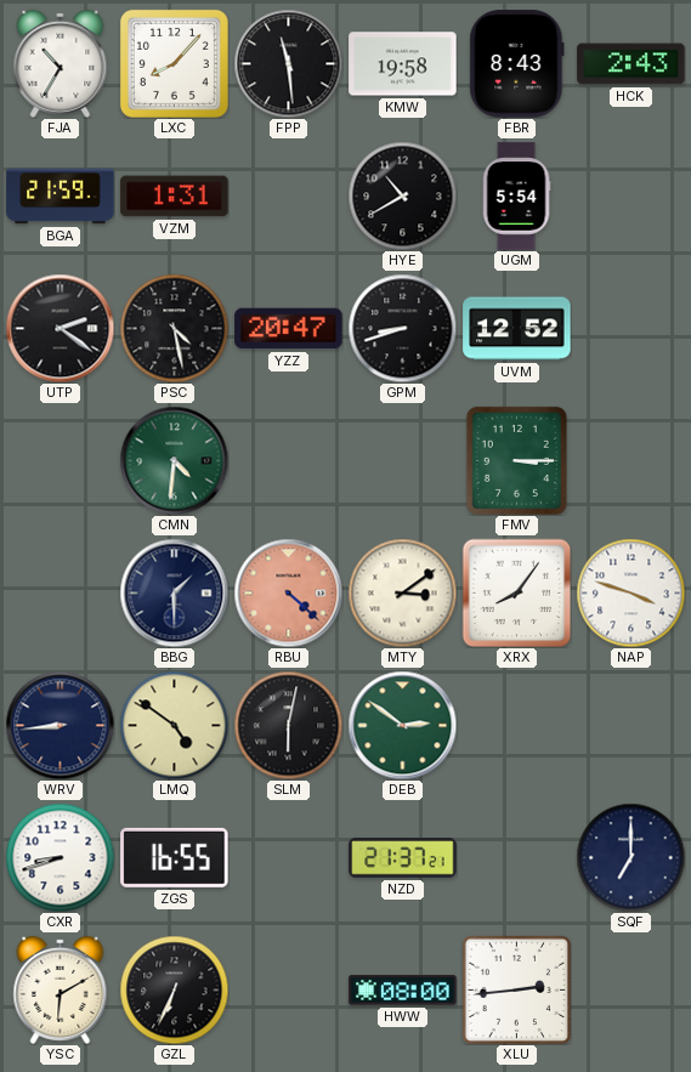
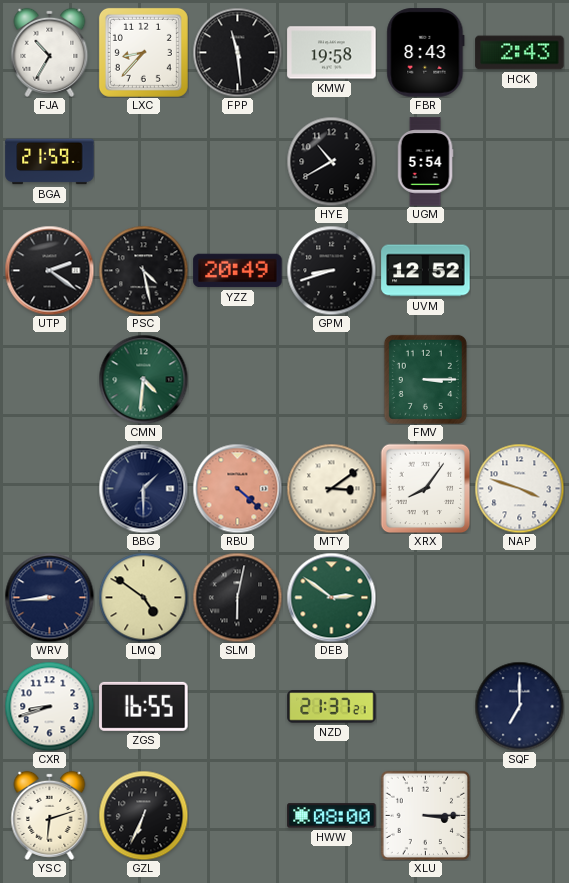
LXC: 8:07 -> 8:37 (143, 52)
VZM: 1:31 -> none (175, 197)
YZZ: 20:47 -> 20:49 (238, 271)
YSC: 6:10 -> 6:12 (50, 815)
XLU: 2:44 -> 3:15 (425, 815)
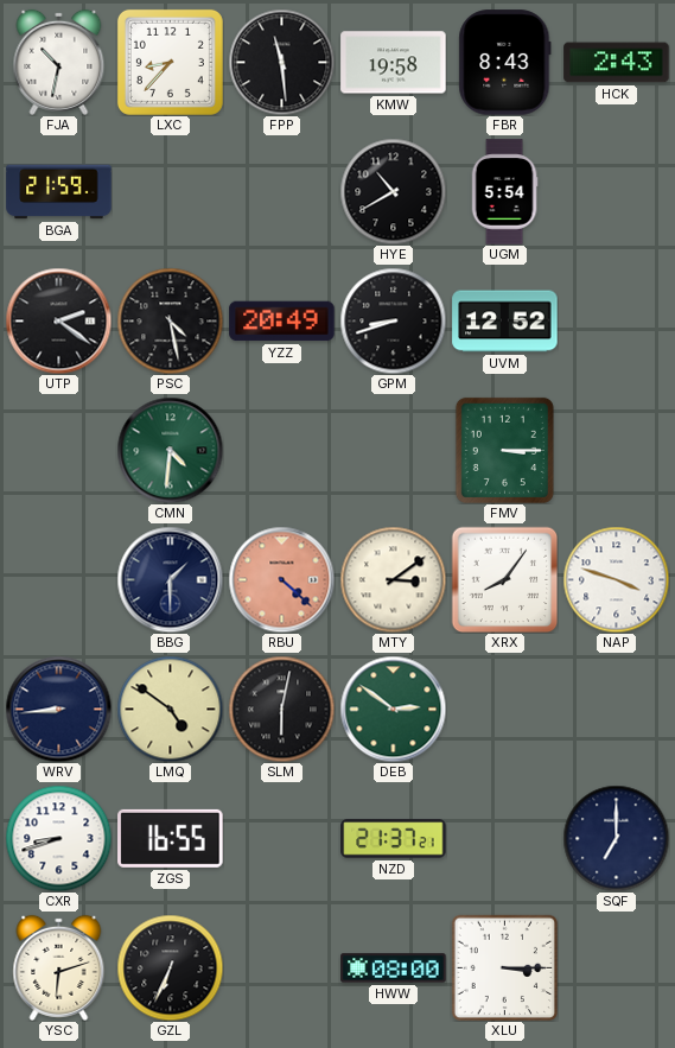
FJA: 10:35 -> 10:32 (59, 62)
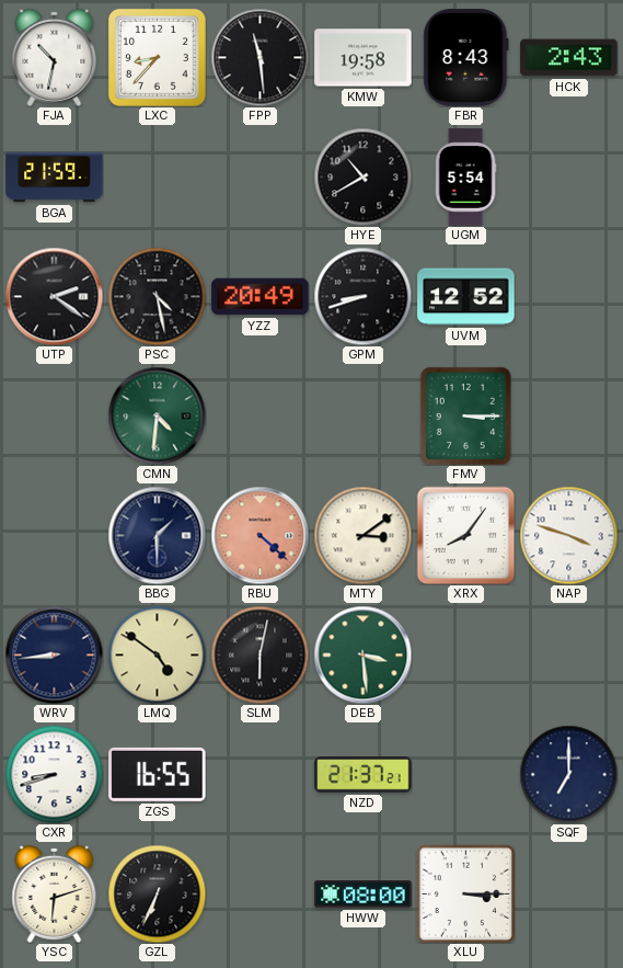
DEB: 2:51 -> 3:29 (362, 654)
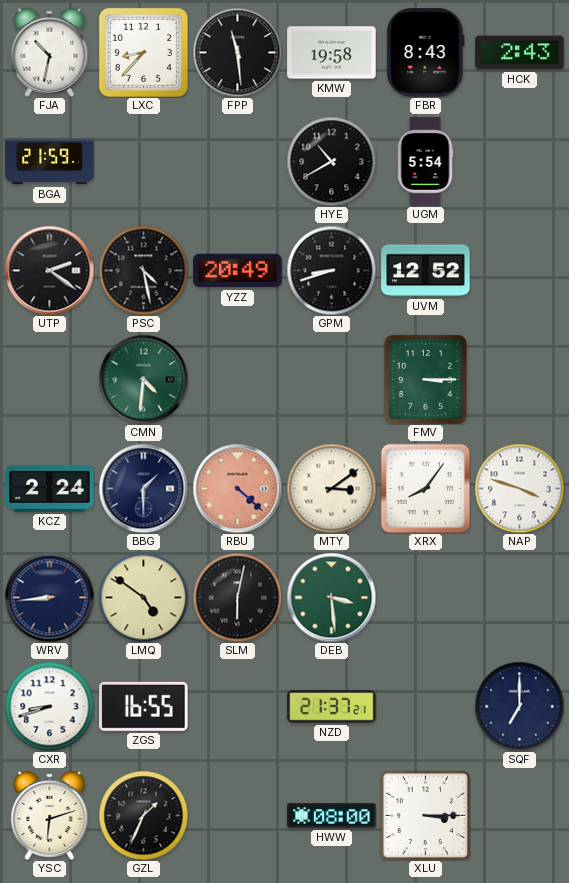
KCZ: none -> 2:24 (50, 488)
GZL: 6:34 -> 1:34 (143, 815)
